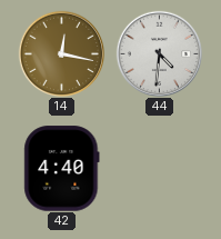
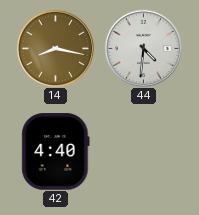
14: 12:17 -> 8:17 (55, 48)
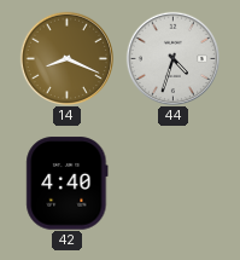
14: 8:17 -> 8:19 (66, 58)
44: 4:31 -> 4:33 (172, 58)
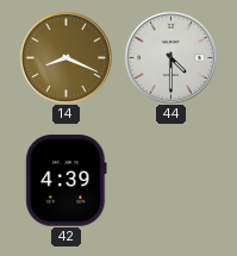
44: 4:33 -> 4:30 (170, 57)
42: 4:40 -> 4:39 (67, 181)
